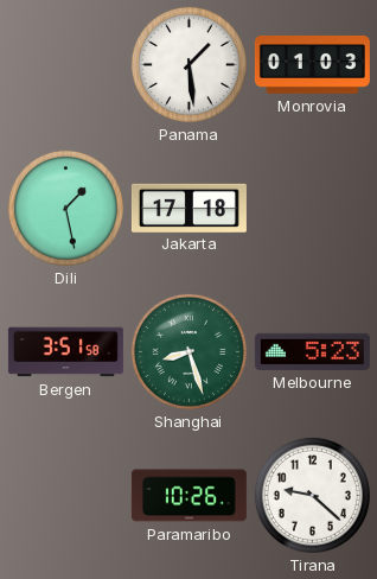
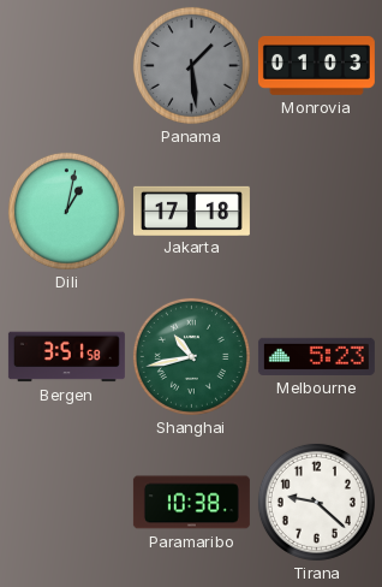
Panama dial: white -> grey (191, 65)
Dili: 1:28 -> 1:02 (66, 211)
Shanghai: 8:27 -> 10:43 (191, 356)
Paramaribo: 10:26 -> 10:38 (191, 503)
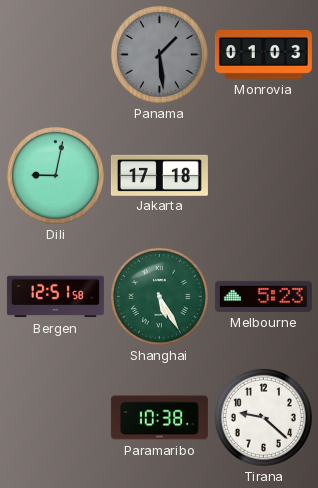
Dili: 1:02 -> 9:02 (55, 175)
Bergen: 3:51 -> 12:51 (55, 297)
Shanghai: 10:43 -> 5:25 (159, 296)
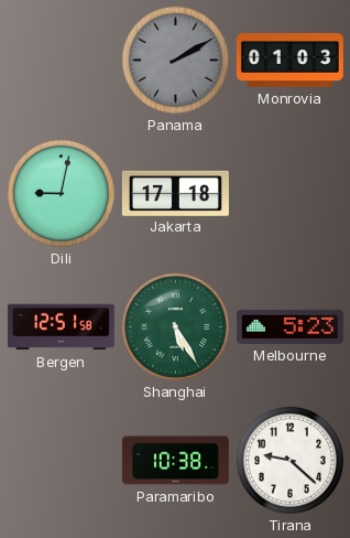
Panama: 1:29 -> 2:10 (175, 60)
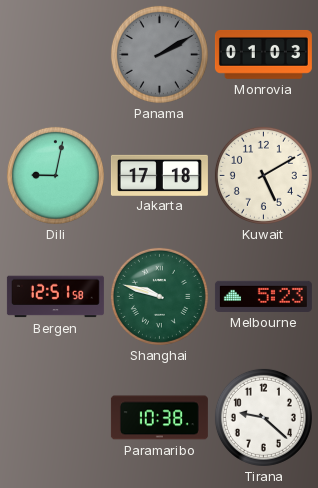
Kuwait: none -> 5:10 (263, 175)
Shanghai: 5:25 -> 9:48 (159, 296)
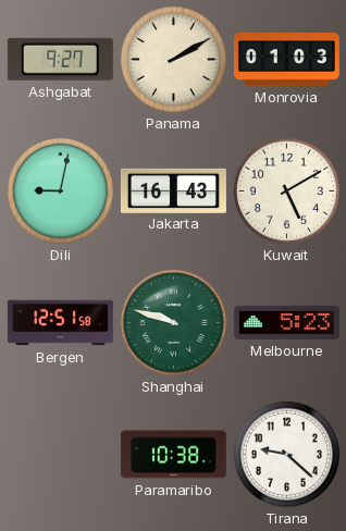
Ashgabat: none -> 9:27 (60, 59)
Panama dial: grey -> cream (173, 59)
Jakarta: 17:18 -> 16:43 (173, 190)
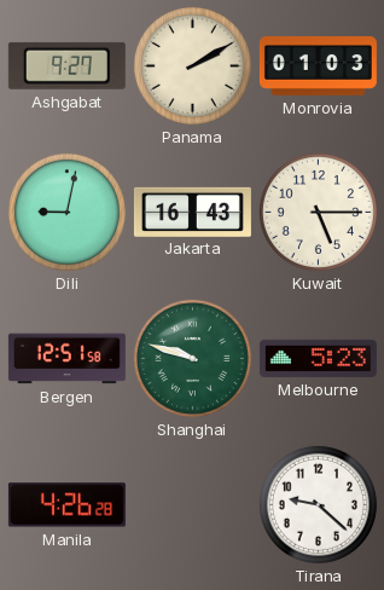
Kuwait: 5:10 -> 5:15 (318, 212)
Manila: none -> 4:26 (66, 505)
Paramaribo: 10:38 -> none (173, 455)
